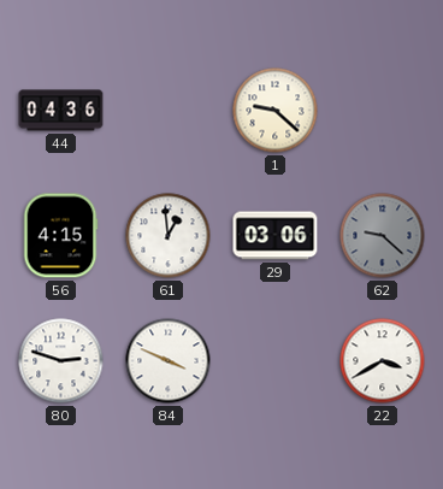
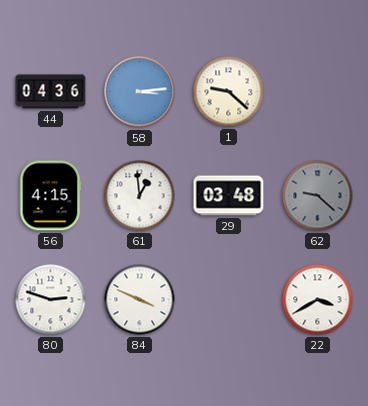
58: none -> 3:14 (140, 92)
29: 03:06 -> 03:48 (229, 196)
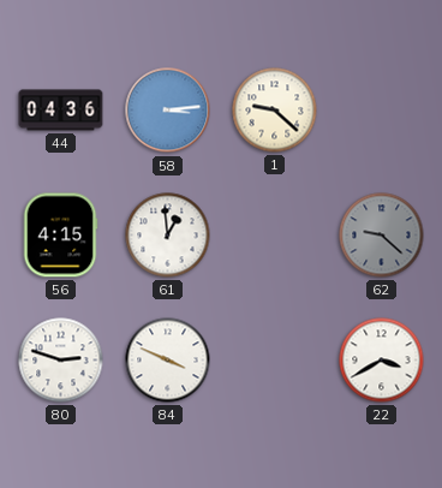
29: 03:48 -> none (229, 196)
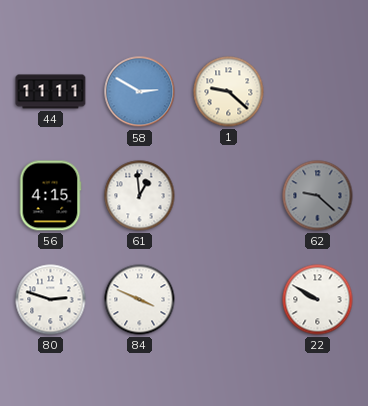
44: 04:36 -> 11:11 (51, 92)
58: 3:14 -> 2:50 (140, 92)
22: 3:40 -> 9:50 (318, 300)
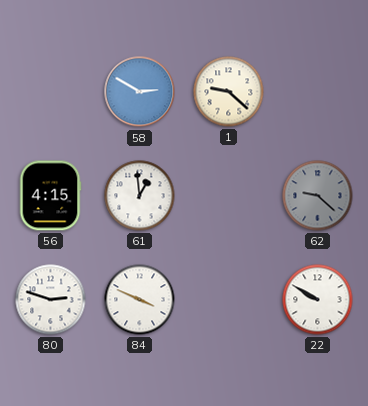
44: 11:11 -> none (51, 92)
